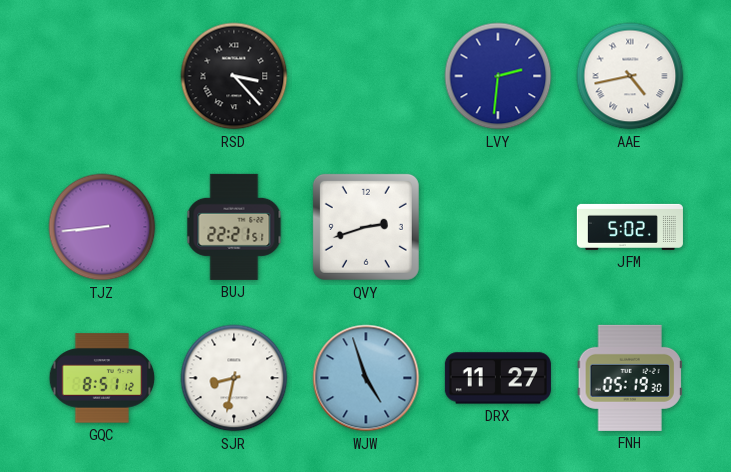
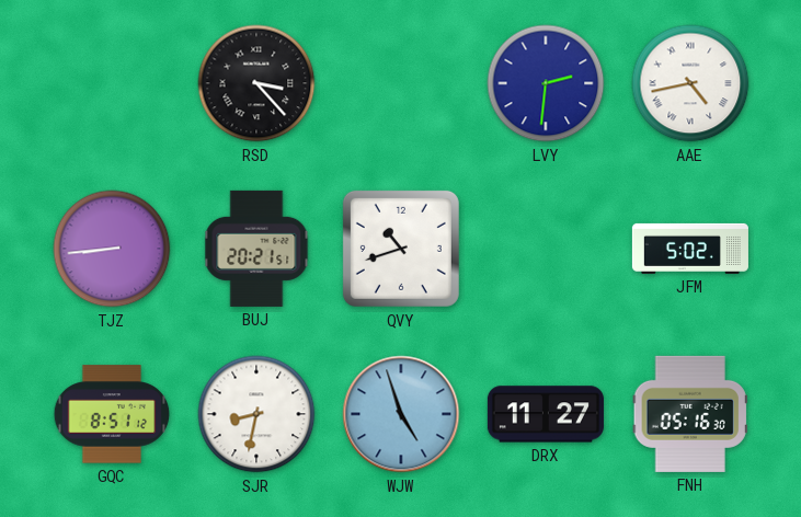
BUJ: 22:21 -> 20:21 (256, 249)
QVY: 2:42 -> 10:42 (401, 249)
FNH: 05:19 -> 05:16 (690, 414)
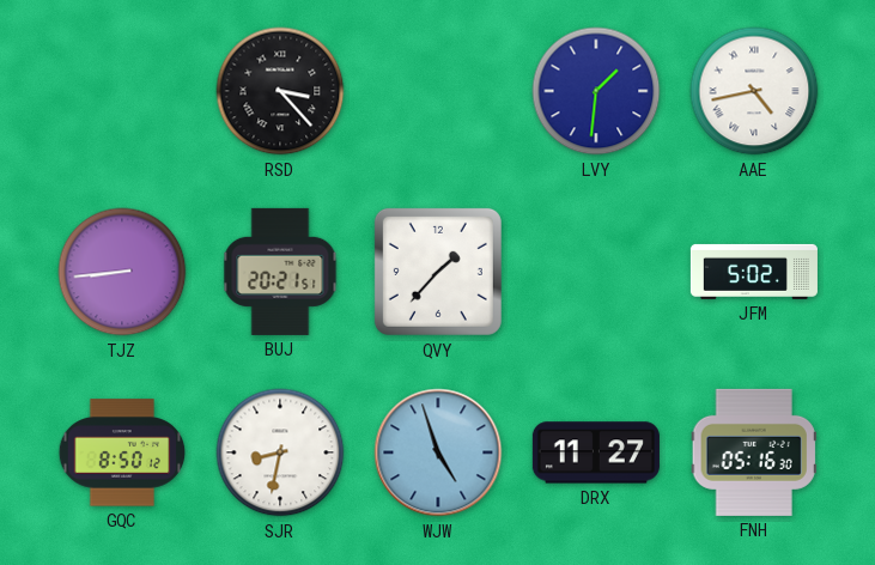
LVY: 2:31 -> 1:31 (596, 91)
QVY: 10:42 -> 1:37 (438, 272)
GQC: 8:51 -> 8:50 (122, 452)
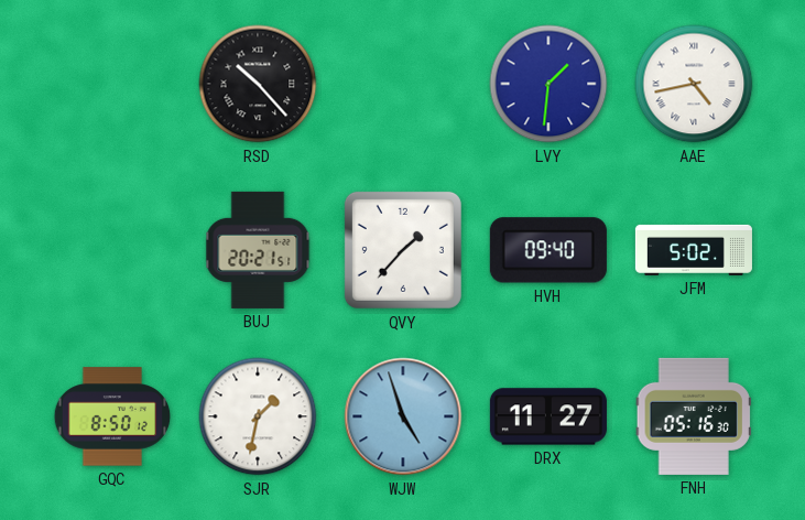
RSD: 3:23 -> 10:23 (258, 84)
TJZ: 8:44 -> none (122, 272)
HVH: none -> 09:40 (548, 250)
SJR: 8:32 -> 1:32 (258, 416)
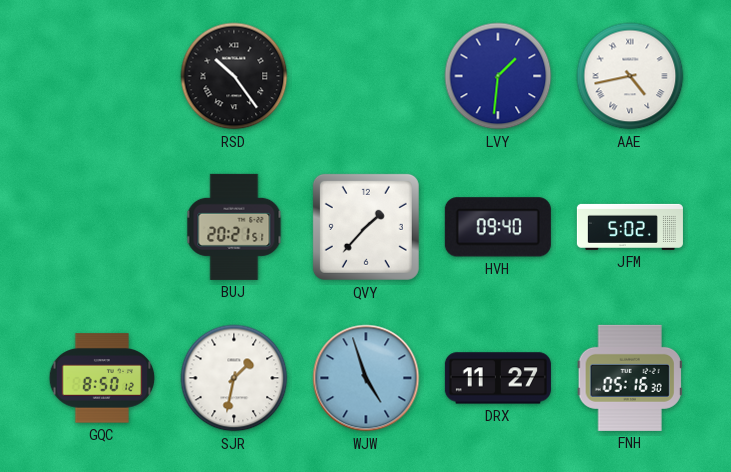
RSD: 10:23 -> 10:24 (234, 76)
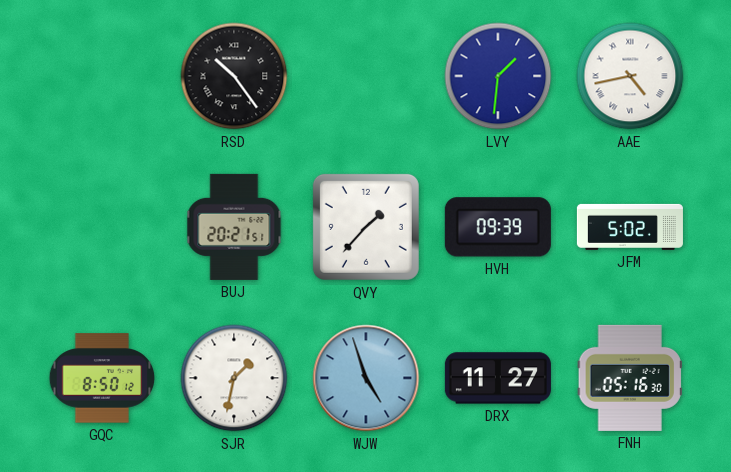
HVH: 09:40 -> 09:39 (498, 227)
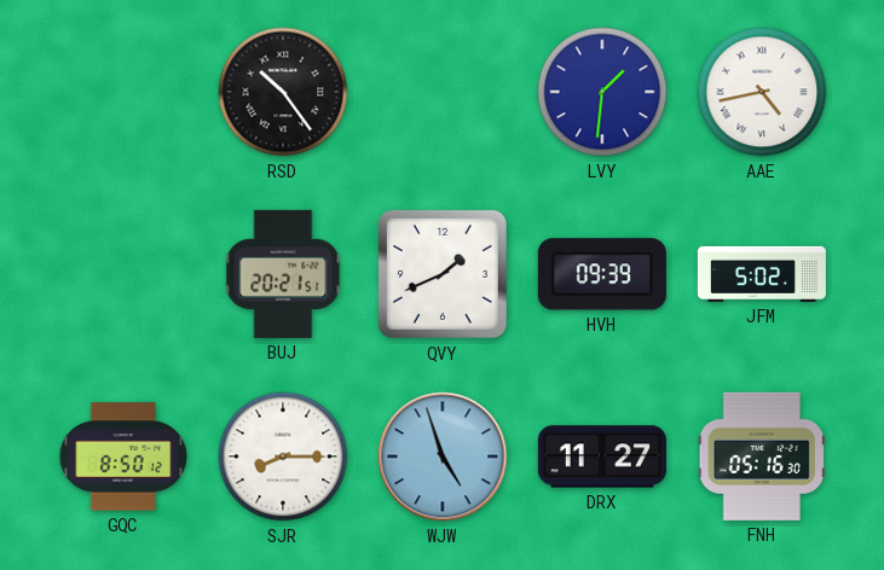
QVY: 1:37 -> 1:41 (443, 274)
SJR: 1:32 -> 8:15 (283, 456)
